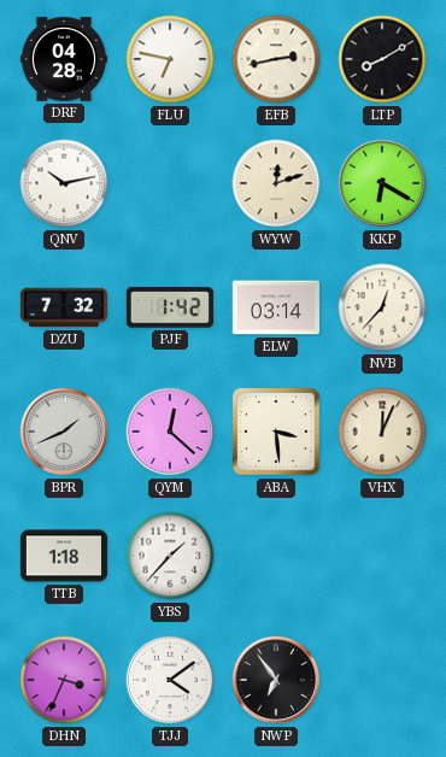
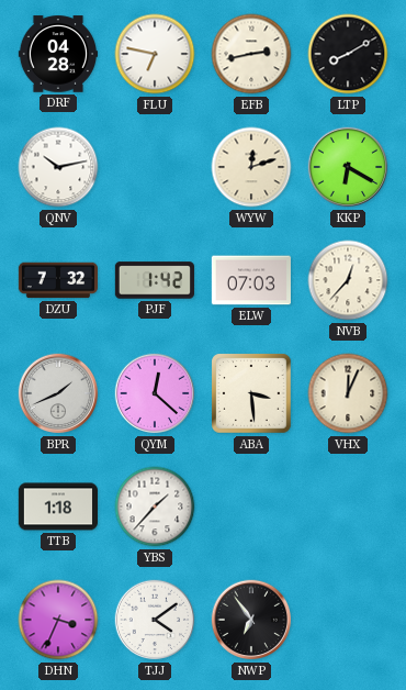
ELW: 03:14 -> 07:03 (251, 280)
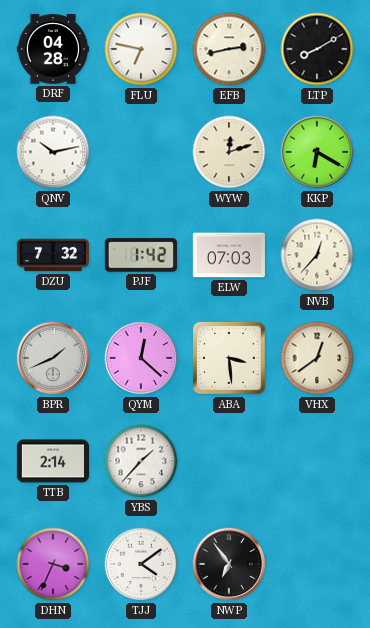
VHX: 12:04 -> 12:39 (317, 358)
TTB: 1:18 -> 2:14 (52, 461)
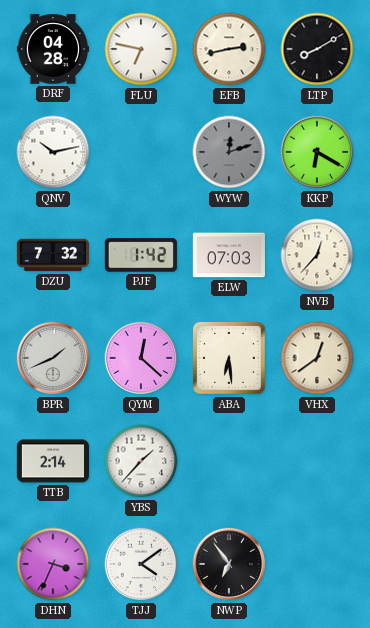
WYW dial: cream -> grey (229, 152)
ABA: 3:29 -> 6:29 (229, 358)
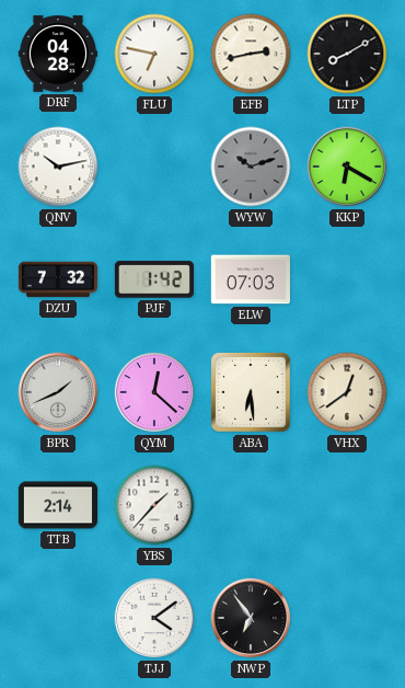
WYW: 12:12 -> 10:12 (251, 167)
NVB: 12:37 -> none (317, 255)
DHN: 3:34 -> none (53, 564)
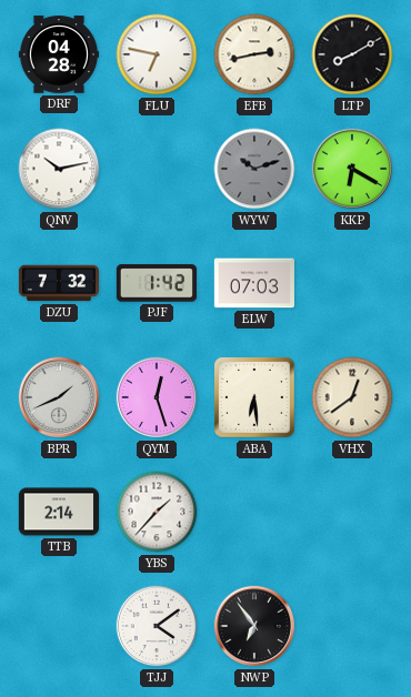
QYM: 12:22 -> 12:27 (157, 397)
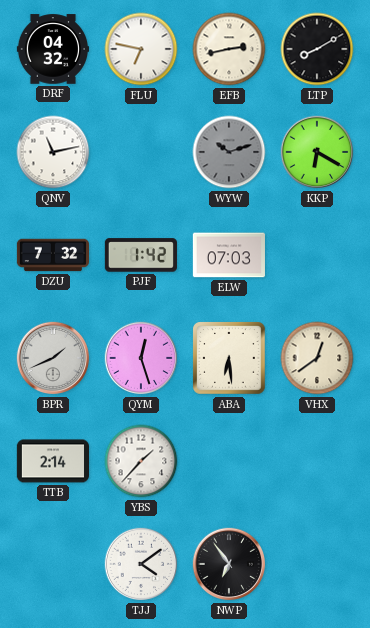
DRF: 04:28 -> 04:32 (52, 49)
QNV: 10:13 -> 11:13 (53, 152)
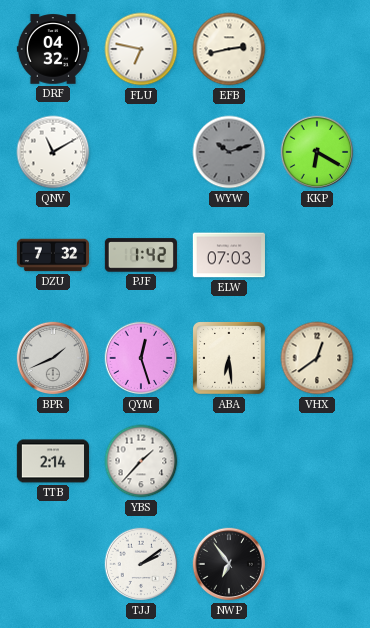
LTP: 8:10 -> none (317, 49)
QNV: 11:13 -> 11:10 (53, 152)
TJJ: 4:09 -> 2:09 (141, 564)
